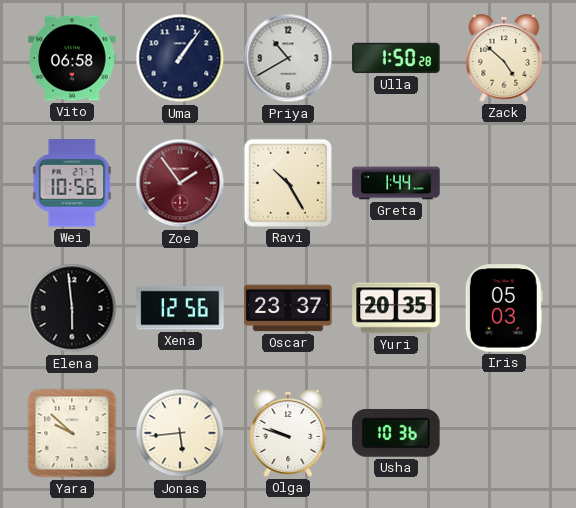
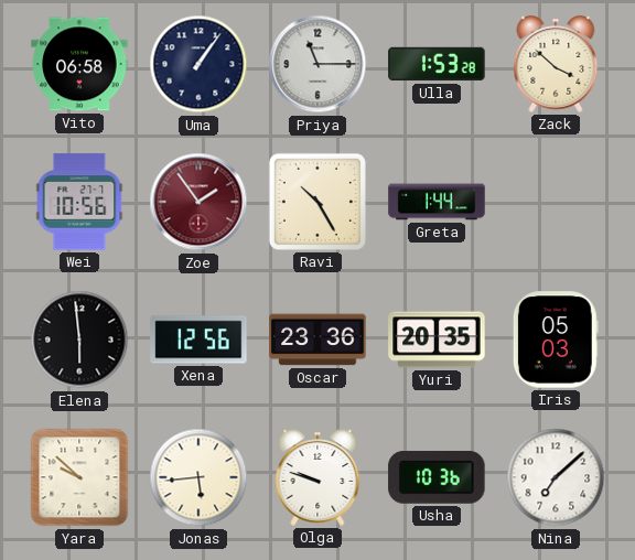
Priya: 10:40 -> 11:15 (317, 64)
Ulla: 1:50 -> 1:53 (437, 64)
Zack: 4:52 -> 3:52 (556, 64)
Oscar: 23:37 -> 23:36 (317, 340)
Nina: none -> 7:08 (556, 477)
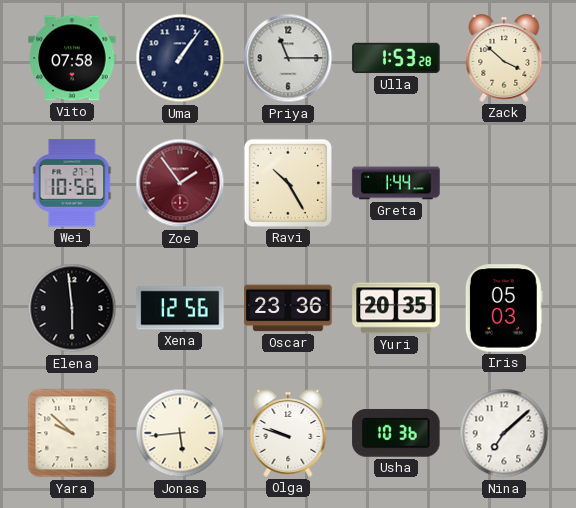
Vito: 06:58 -> 07:58 (72, 58)
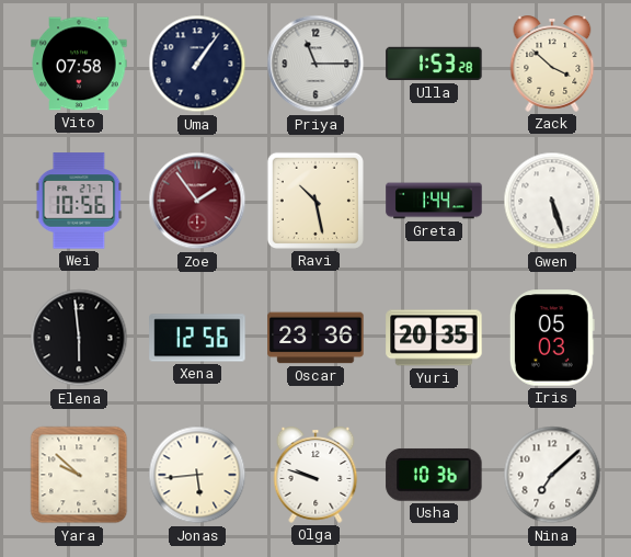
Ravi: 10:25 -> 10:28 (315, 201)
Gwen: none -> 5:27 (552, 201)
